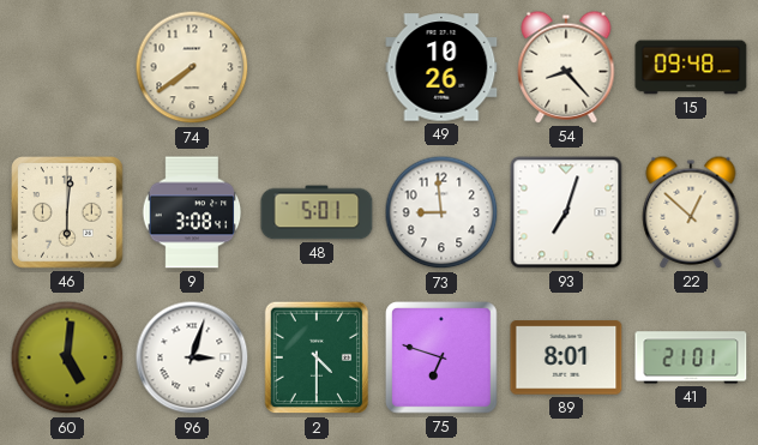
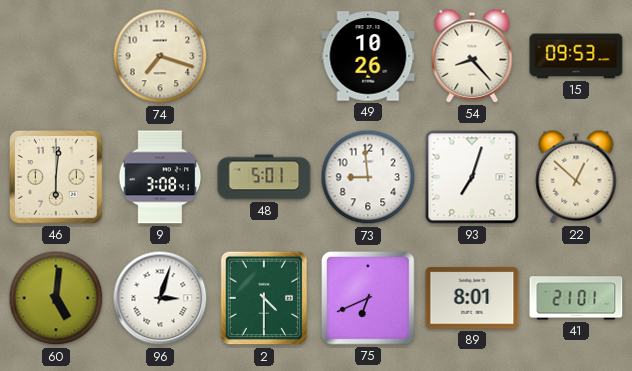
74: 7:39 -> 7:18 (160, 56)
15: 09:48 -> 09:53 (576, 56)
75: 6:48 -> 6:41 (369, 299)
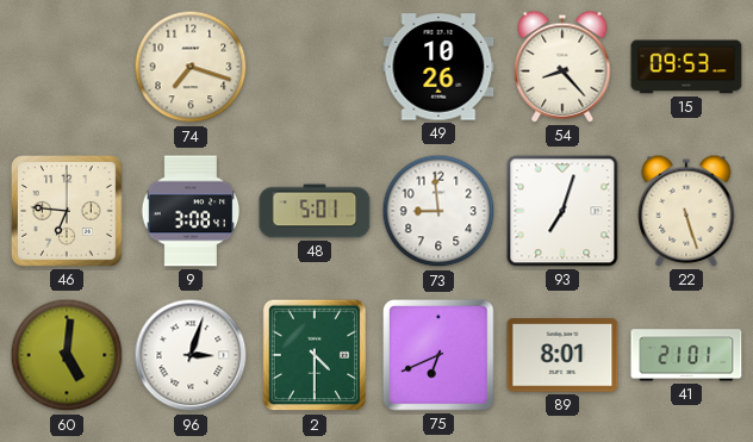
46: 6:01 -> 6:46 (68, 212)
22: 12:52 -> 5:27 (686, 211)
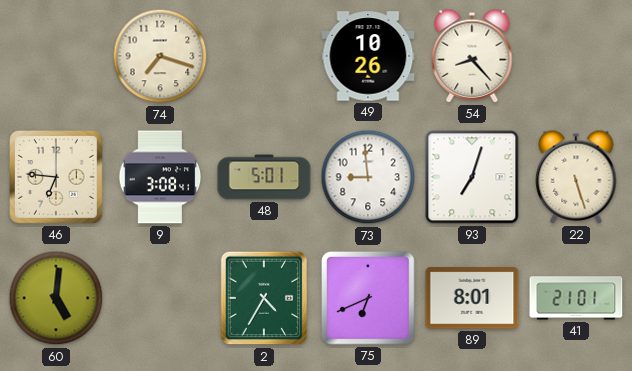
15: 09:53 -> none (686, 67)
96: 3:03 -> none (191, 355)
2: 4:30 -> 4:35 (264, 298)
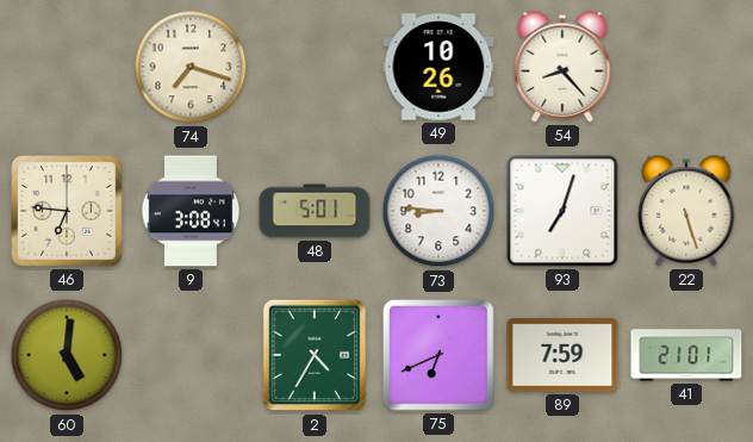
73: 8:59 -> 8:46 (438, 211)
89: 8:01 -> 7:59 (562, 355)
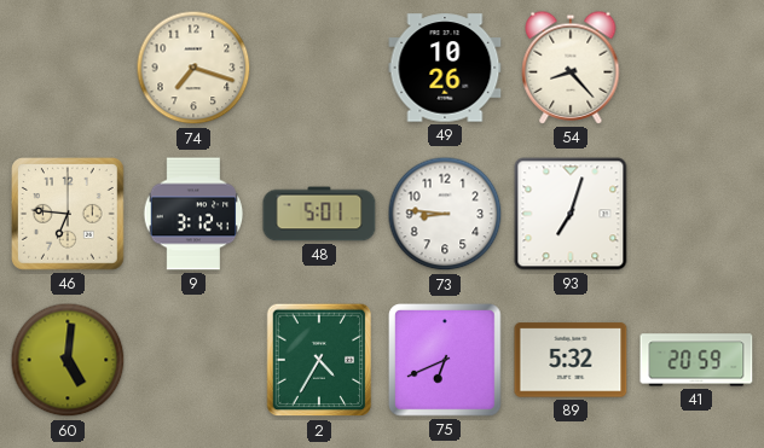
9: 3:08 -> 3:12 (193, 214)
22: 5:27 -> none (686, 211)
89: 7:59 -> 5:32 (571, 360)
41: 21:01 -> 20:59 (696, 360)
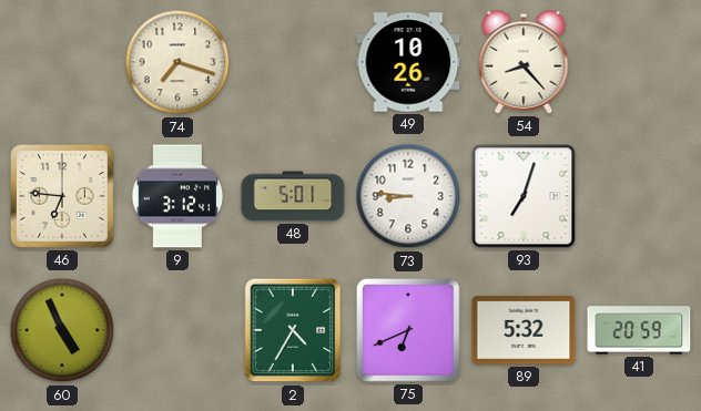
60: 5:01 -> 4:56 (62, 330)
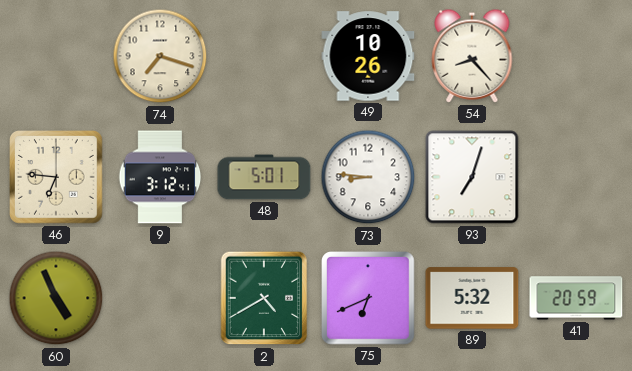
2: 4:35 -> 4:40 (264, 298)
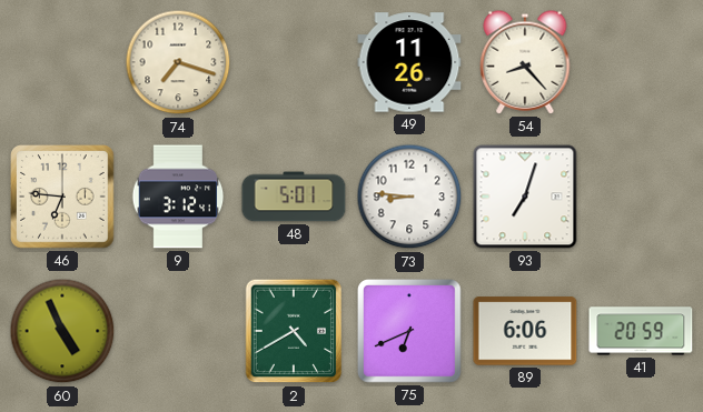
49: 10:26 -> 11:26 (409, 62)
89: 5:32 -> 6:06 (525, 331)
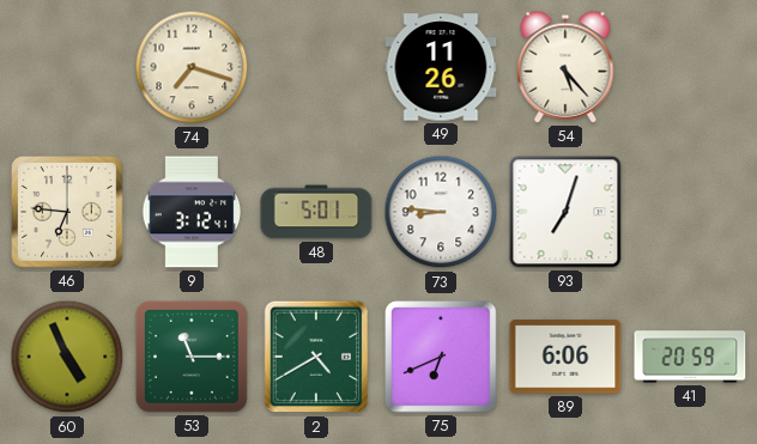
54: 8:23 -> 5:23 (565, 67)
53: none -> 11:15 (192, 357)
